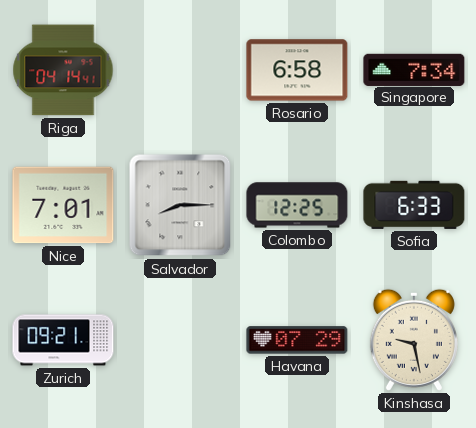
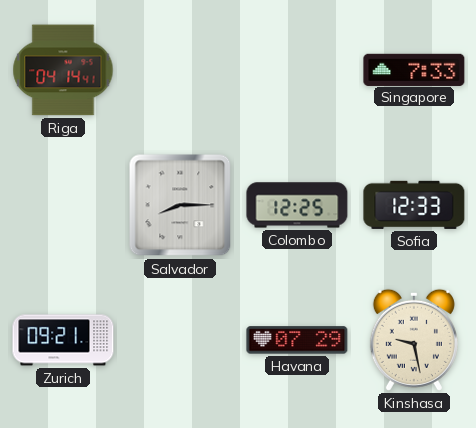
Rosario: 6:58 -> none (297, 70)
Singapore: 7:34 -> 7:33 (414, 69)
Nice: 7:01 -> none (63, 205)
Sofia: 6:33 -> 12:33 (414, 205)
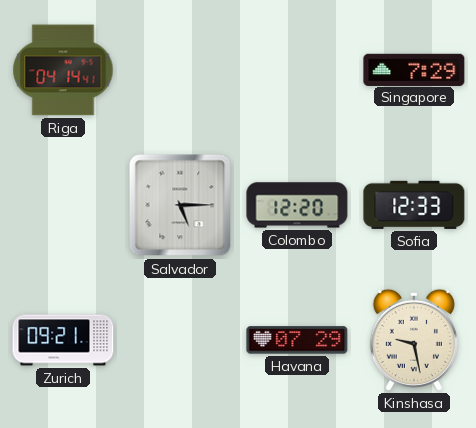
Singapore: 7:33 -> 7:29 (414, 69)
Salvador: 8:15 -> 5:15 (180, 205)
Colombo: 12:25 -> 12:20 (297, 205)
